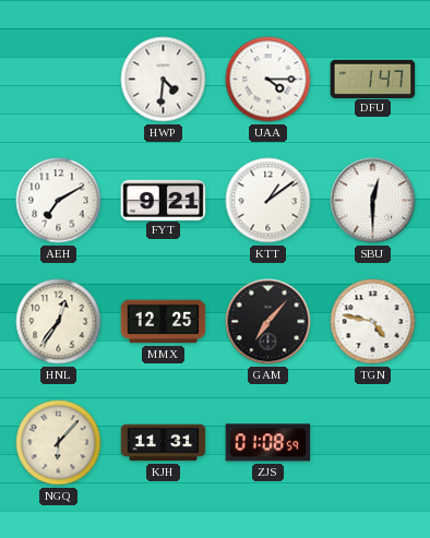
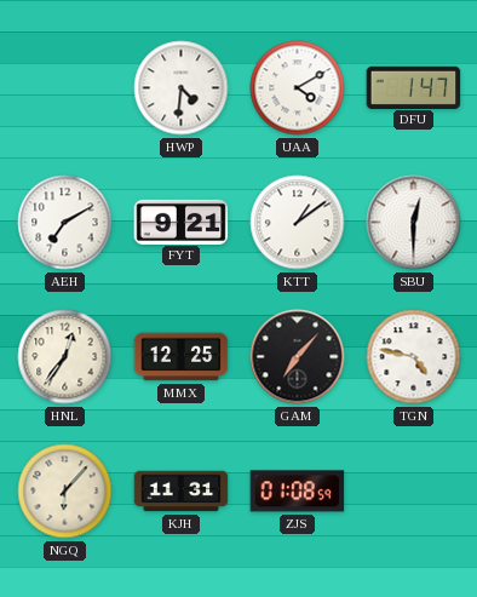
UAA: 4:15 -> 4:10 (298, 88)
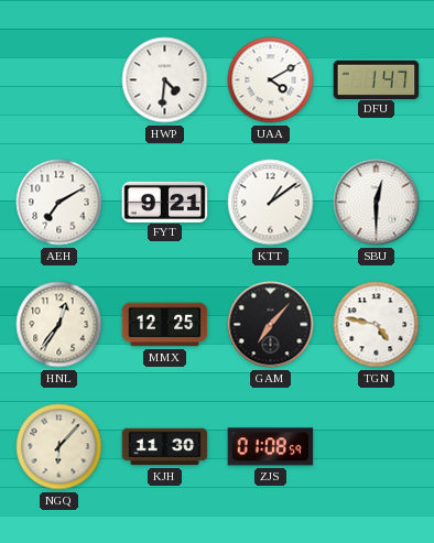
KJH: 11:31 -> 11:30 (165, 447)
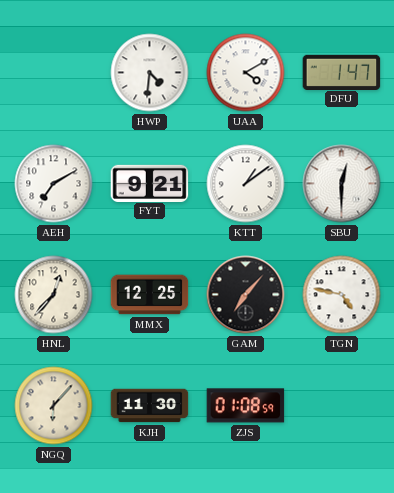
HNL: 12:36 -> 12:37 (54, 295)
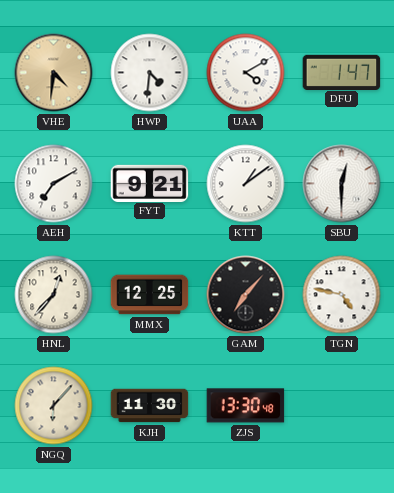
VHE: none -> 4:31 (54, 73)
ZJS: 01:08 -> 13:30 (246, 406)
